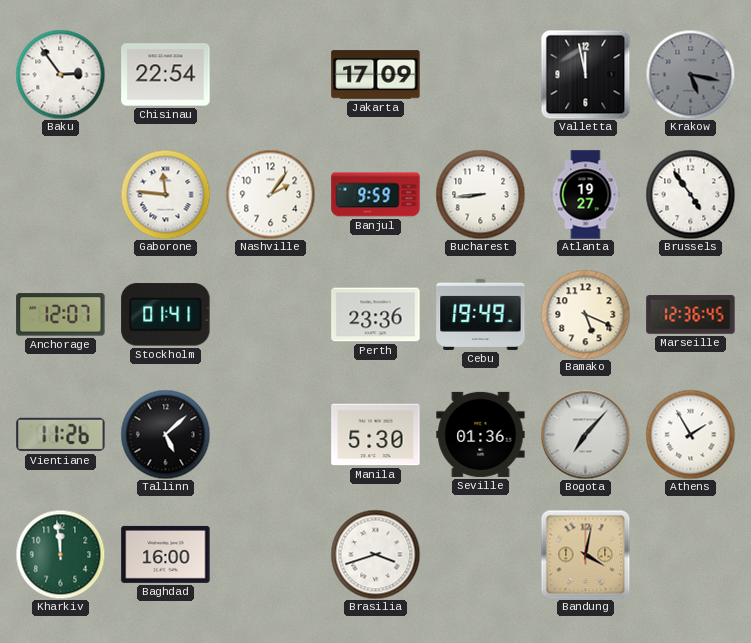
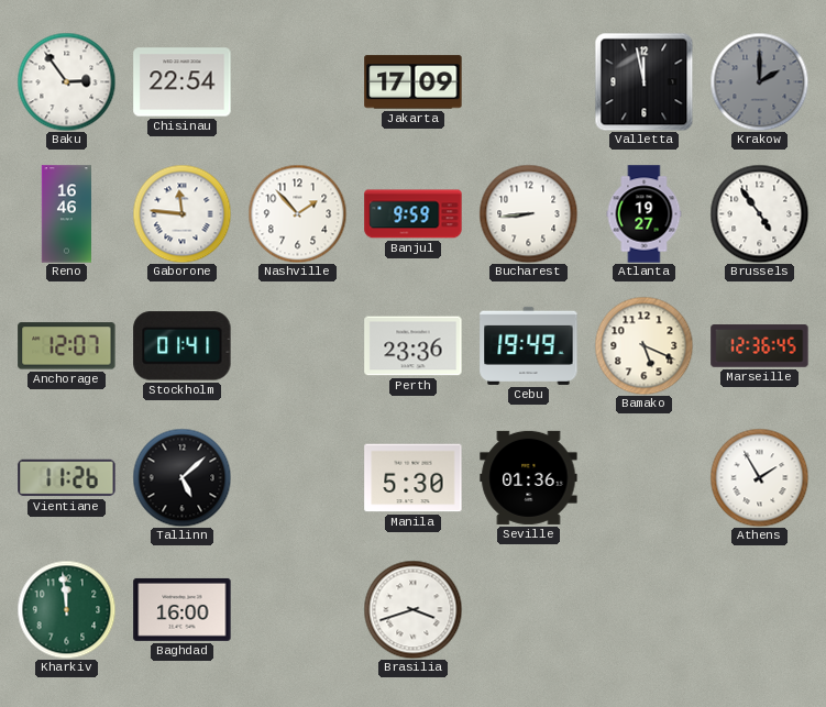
Krakow: 5:17 -> 2:00 (759, 81)
Reno: none -> 16:46 (66, 214)
Nashville: 2:06 -> 1:53 (297, 213)
Bogota: 7:07 -> none (585, 434)
Bandung: 4:02 -> none (585, 554)
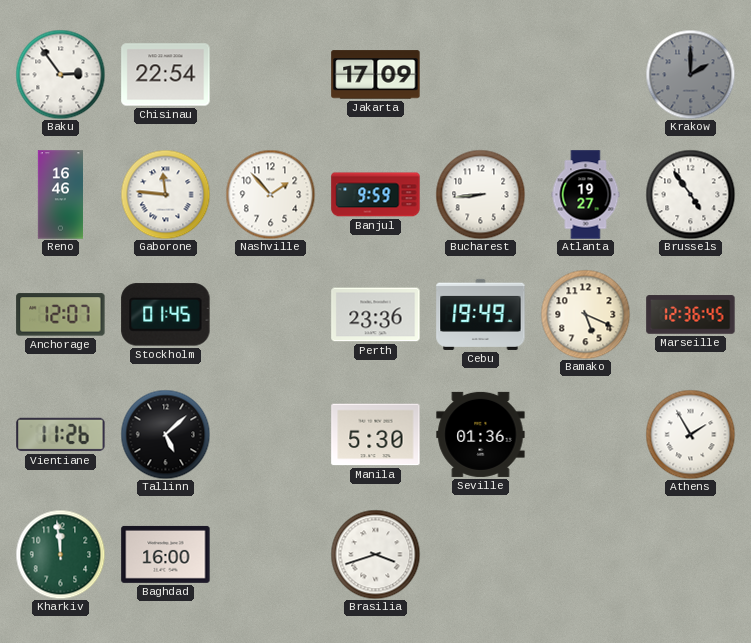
Valletta: 11:58 -> none (643, 81)
Stockholm: 01:41 -> 01:45 (166, 315)
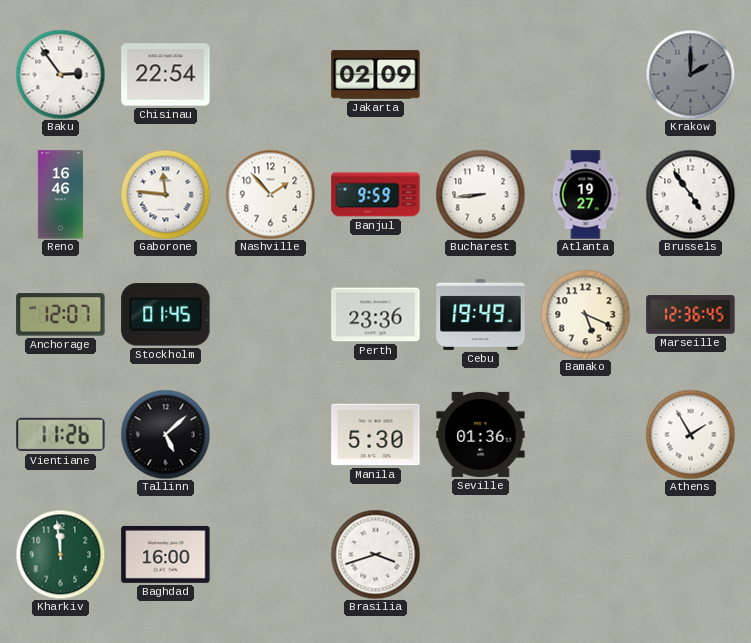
Jakarta: 17:09 -> 02:09 (376, 75)
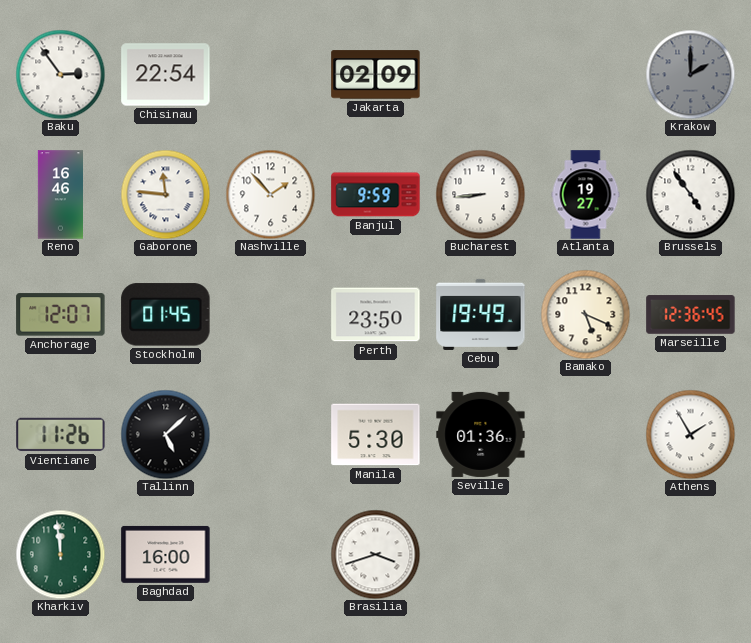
Perth: 23:36 -> 23:50 (376, 315)
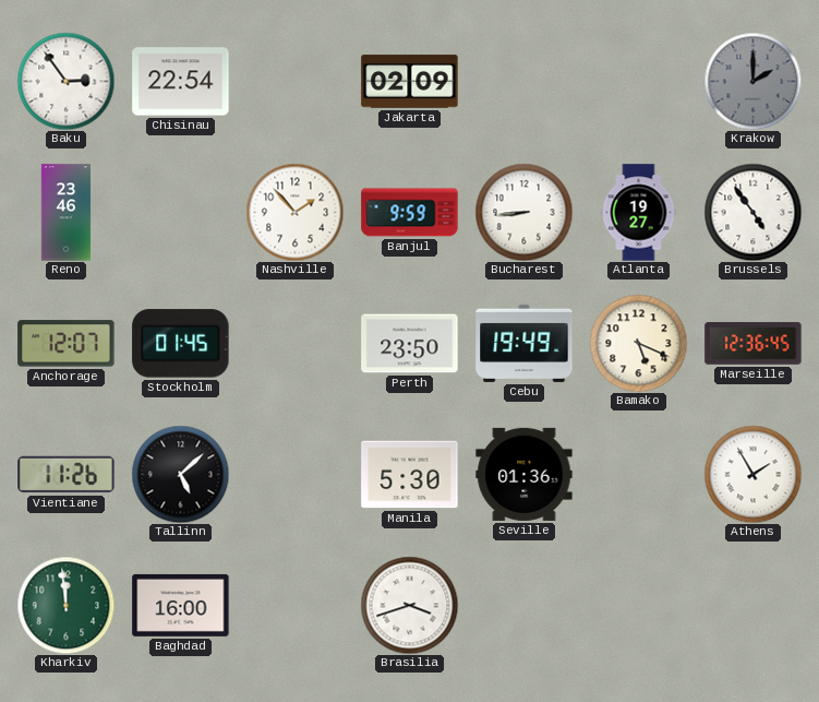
Reno: 16:46 -> 23:46 (65, 213)
Gaborone: 11:46 -> none (165, 194)
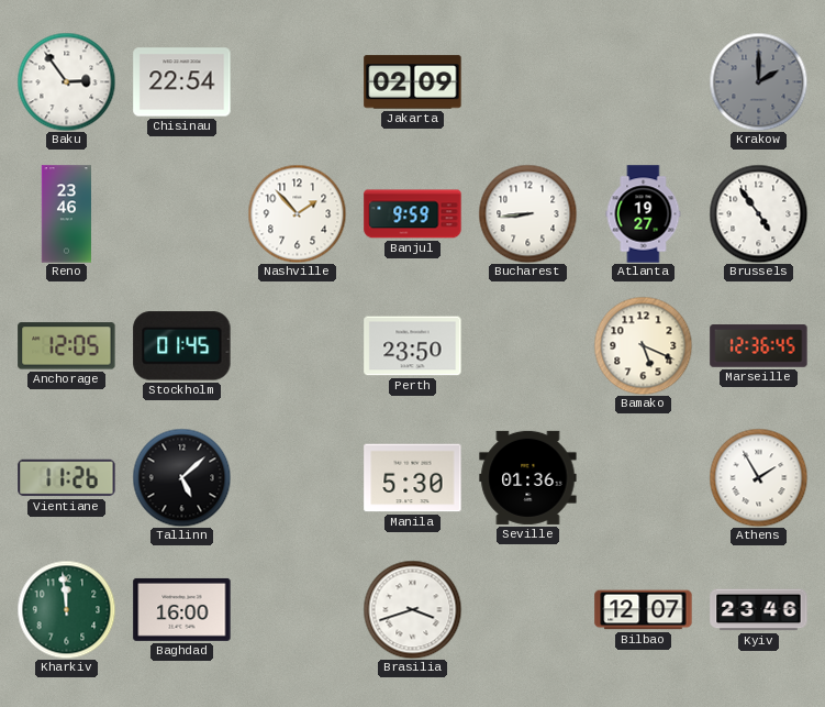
Anchorage: 12:07 -> 12:05 (67, 346)
Cebu: 19:49 -> none (525, 343)
Bilbao: none -> 12:07 (644, 610)
Kyiv: none -> 23:46 (759, 610)
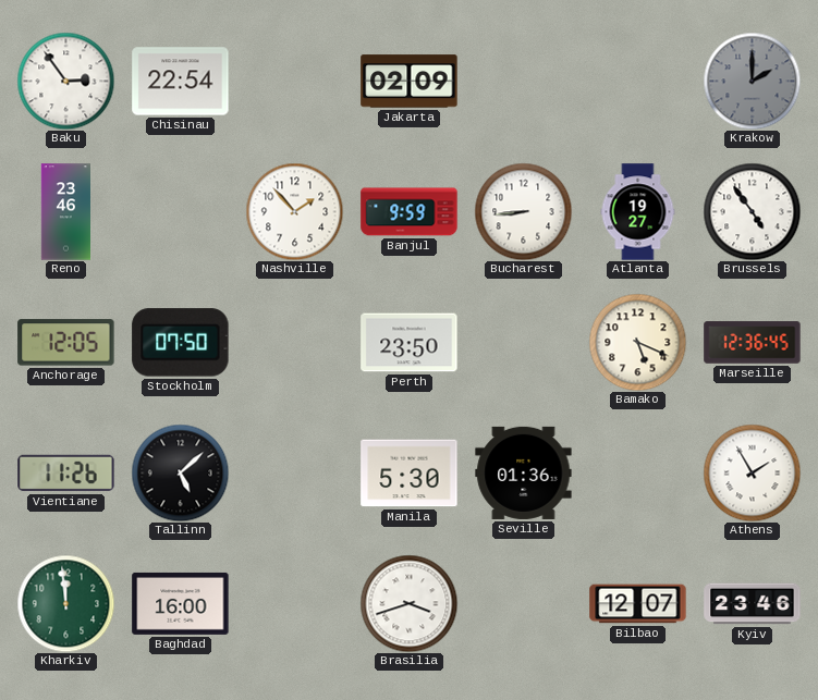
Stockholm: 01:45 -> 07:50 (181, 343)
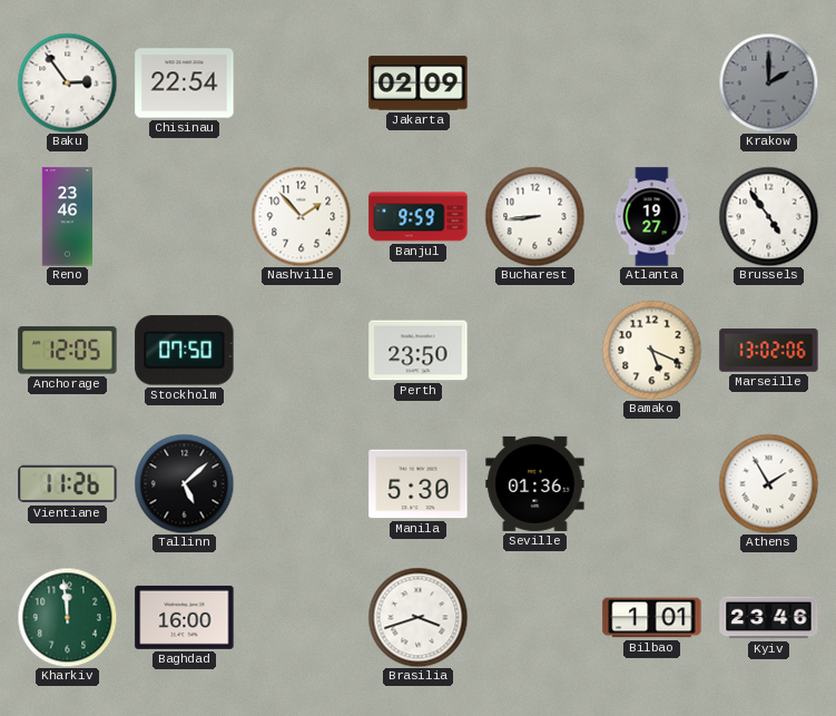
Marseille: 12:36 -> 13:02 (769, 351)
Bilbao: 12:07 -> 1:01 (652, 618)
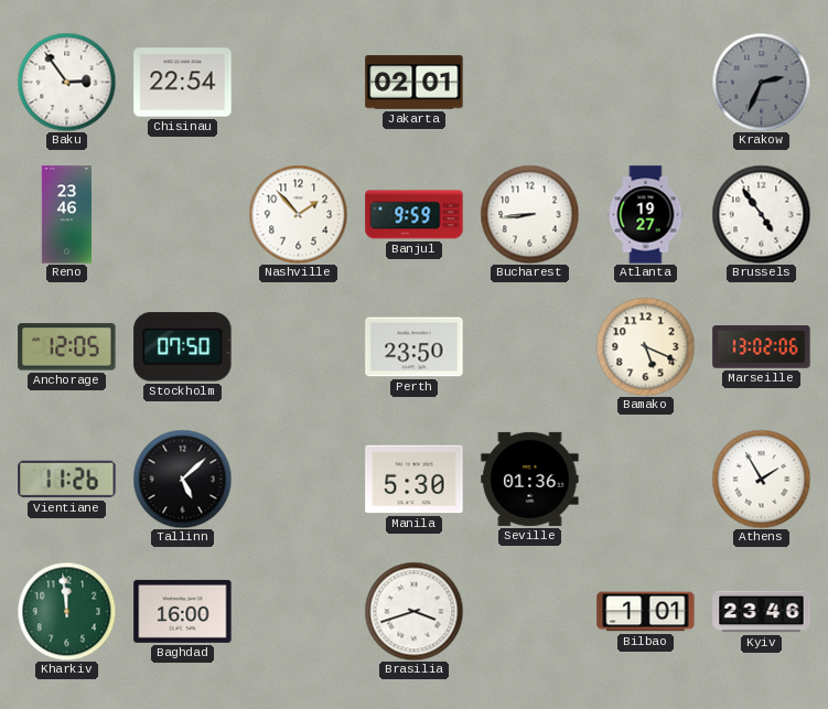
Jakarta: 02:09 -> 02:01 (415, 83)
Krakow: 2:00 -> 2:34 (761, 82)
